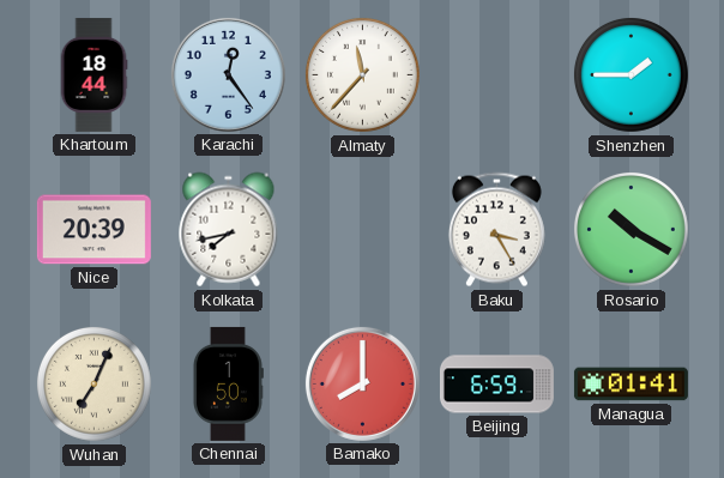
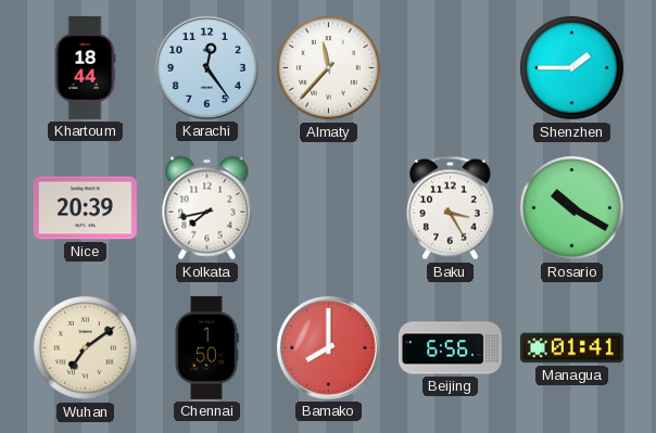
Wuhan: 7:04 -> 7:09 (85, 347)
Beijing: 6:59 -> 6:56 (450, 348)
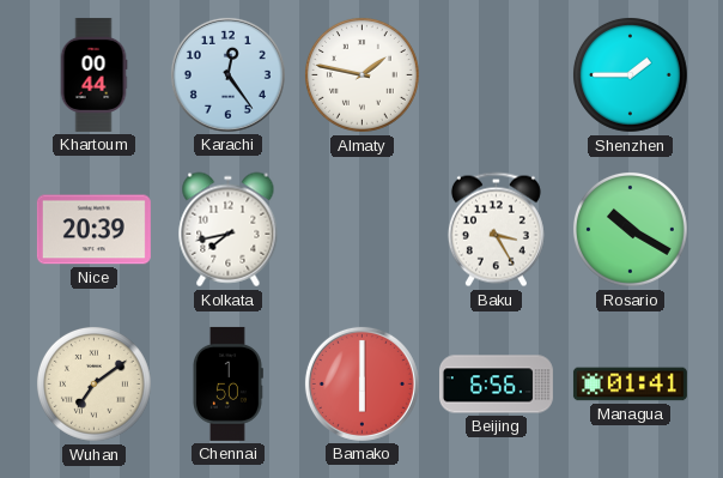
Khartoum: 18:44 -> 00:44 (93, 74)
Almaty: 11:37 -> 1:47 (361, 74)
Bamako: 8:00 -> 6:00 (361, 383)
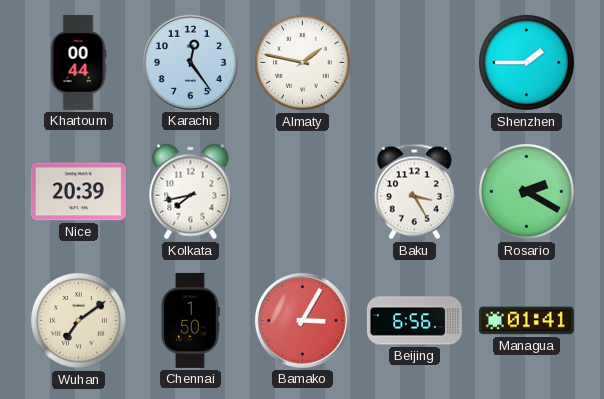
Rosario: 10:20 -> 2:20 (526, 191)
Bamako: 6:00 -> 3:05 (302, 320)
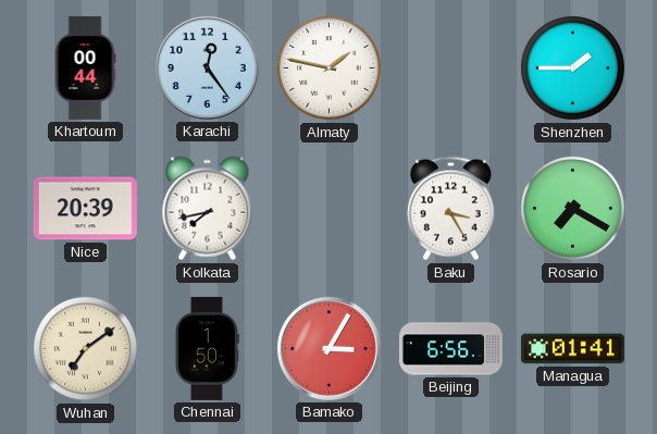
Rosario: 2:20 -> 7:20 (572, 208)
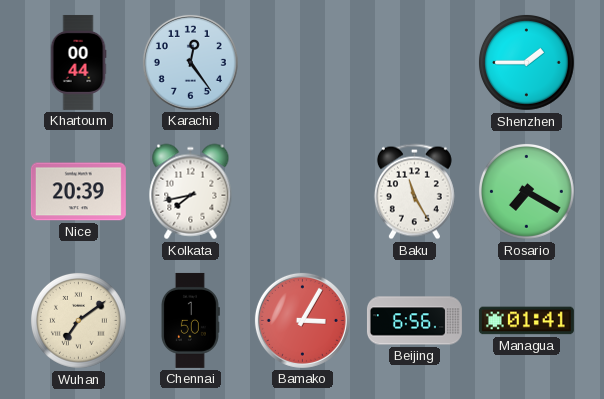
Almaty: 1:47 -> none (328, 67)
Baku: 3:25 -> 11:25 (414, 192)
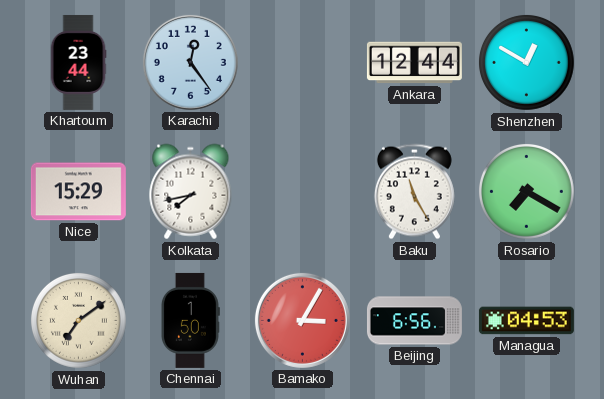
Khartoum: 00:44 -> 23:44 (78, 62)
Ankara: none -> 12:44 (414, 63)
Shenzhen: 1:45 -> 12:50 (526, 62)
Nice: 20:39 -> 15:29 (78, 192)
Managua: 01:41 -> 04:53 (526, 321)
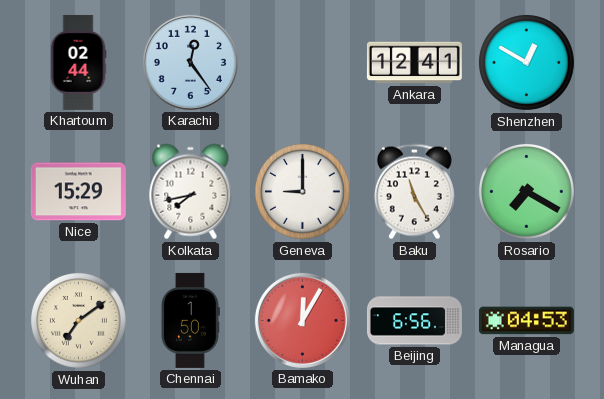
Khartoum: 23:44 -> 02:44 (78, 62)
Ankara: 12:44 -> 12:41 (414, 63)
Geneva: none -> 9:00 (302, 191)
Bamako: 3:05 -> 12:05 (302, 320)
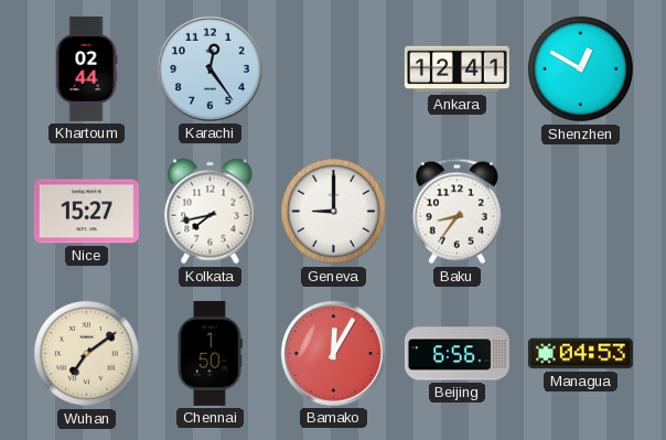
Nice: 15:29 -> 15:27 (86, 212)
Baku: 11:25 -> 8:36 (456, 212)
Rosario: 7:20 -> none (526, 191)
